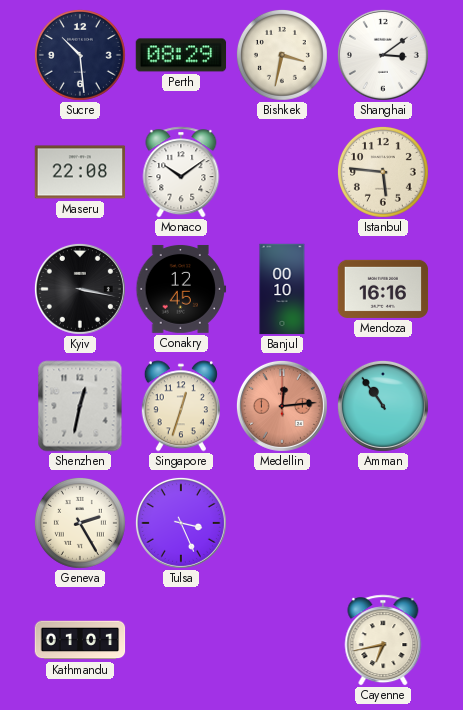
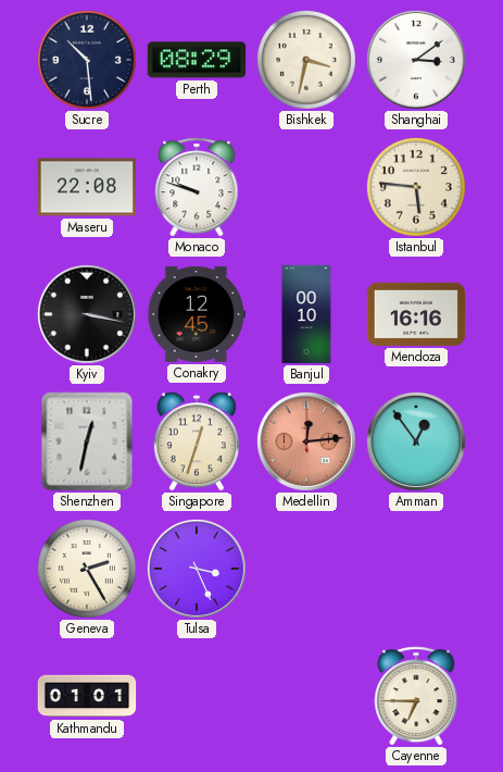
Monaco: 10:09 -> 9:48 (197, 187)
Amman: 10:54 -> 12:54 (416, 441)
Cayenne: 6:43 -> 6:45 (416, 696)
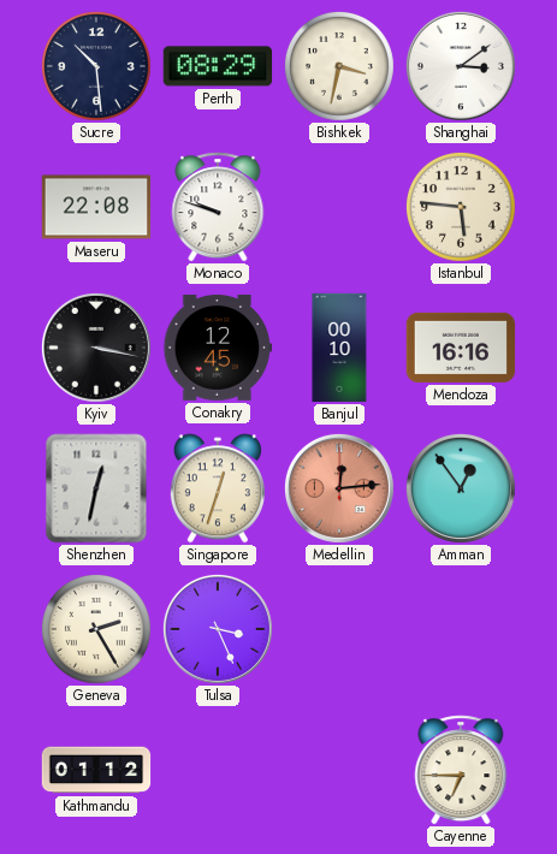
Kathmandu: 01:01 -> 01:12 (96, 770)
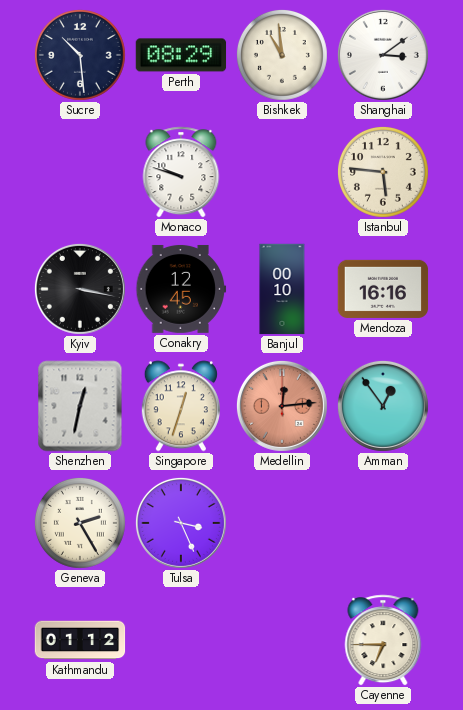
Bishkek: 3:32 -> 10:59 (282, 55)
Maseru: 22:08 -> none (96, 207)
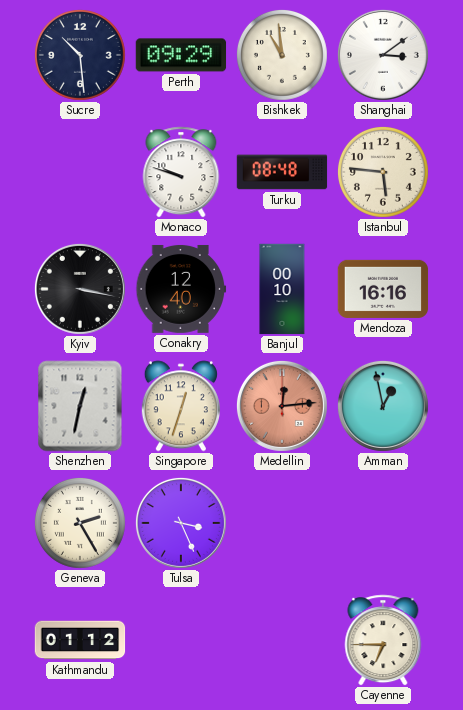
Perth: 08:29 -> 09:29 (181, 55)
Turku: none -> 08:48 (282, 172)
Conakry: 12:45 -> 12:40 (181, 289)
Amman: 12:54 -> 12:58 (383, 406)
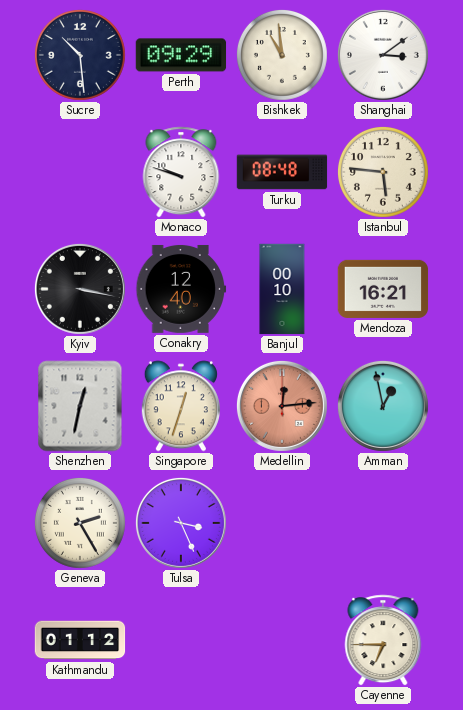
Mendoza: 16:16 -> 16:21 (383, 289)
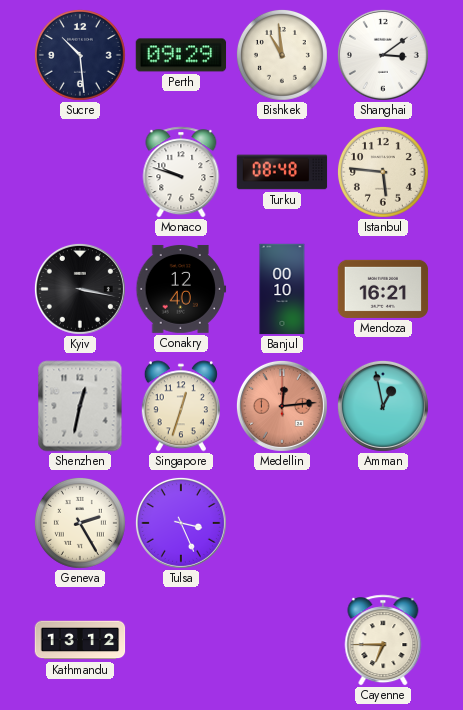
Kathmandu: 01:12 -> 13:12 (80, 640)
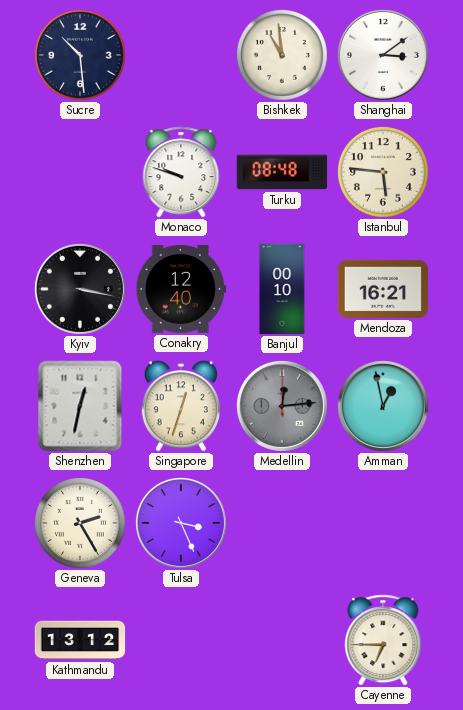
Perth: 09:29 -> none (181, 55)
Medellin dial: salmon -> grey (282, 406)
